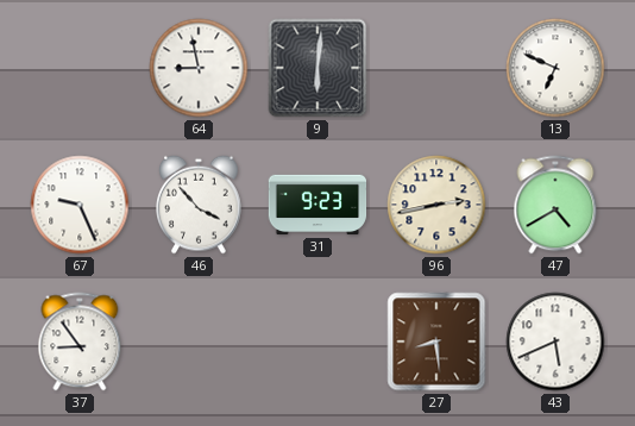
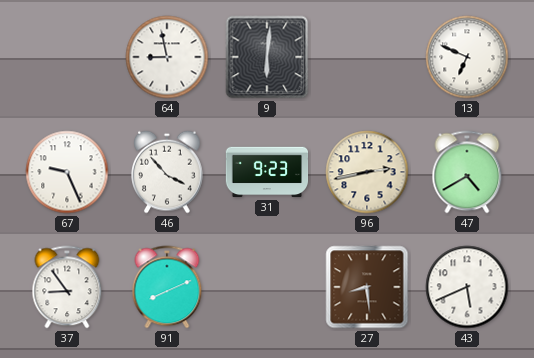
91: none -> 8:11 (167, 287)
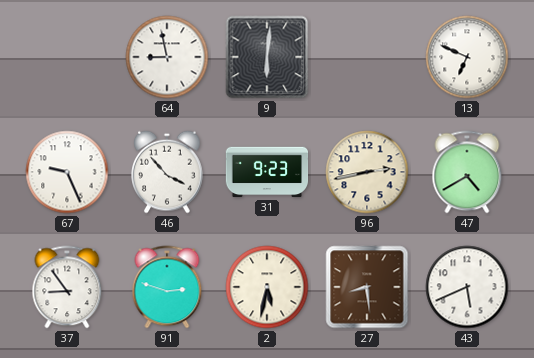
91: 8:11 -> 2:48 (167, 287)
2: none -> 5:32 (267, 287)
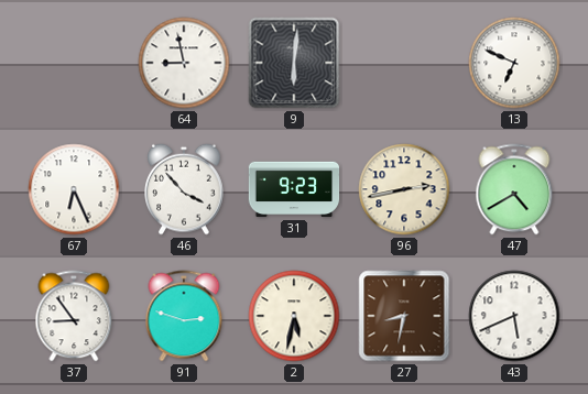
67: 9:26 -> 6:26 (74, 189)
27: 8:29 -> 8:32 (404, 316)
